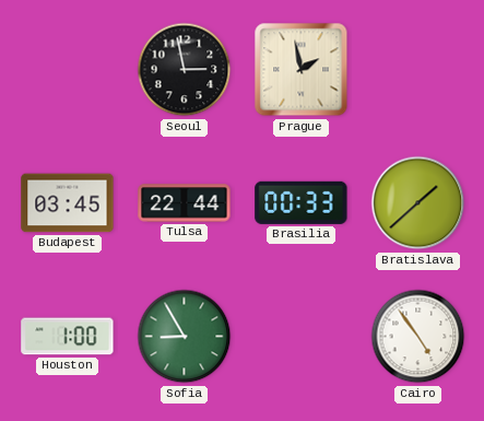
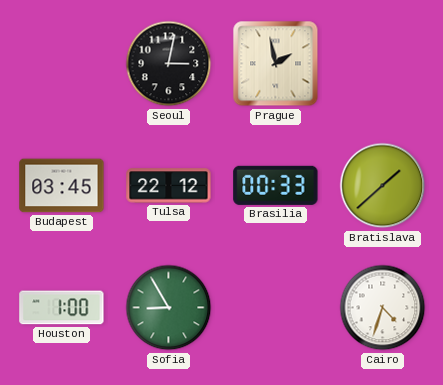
Seoul: 2:58 -> 3:02 (169, 64)
Tulsa: 22:44 -> 22:12 (169, 186)
Cairo: 4:54 -> 4:33 (383, 308)
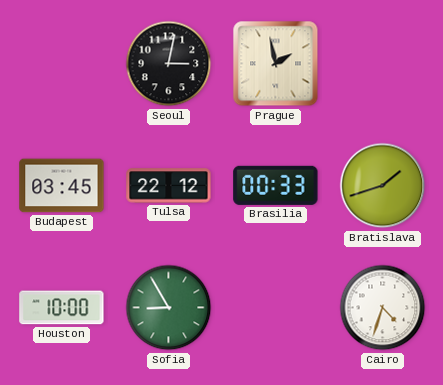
Bratislava: 1:38 -> 1:42 (383, 186)
Houston: 1:00 -> 10:00 (62, 308)
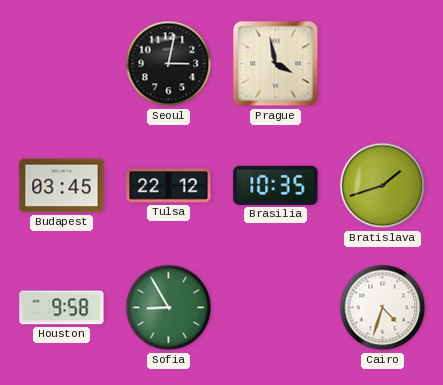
Prague: 1:58 -> 3:58 (276, 64)
Brasilia: 00:33 -> 10:35 (276, 185)
Houston: 10:00 -> 9:58 (62, 308)
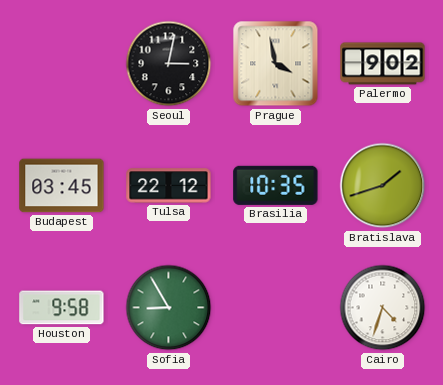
Palermo: none -> 9:02 (383, 64)
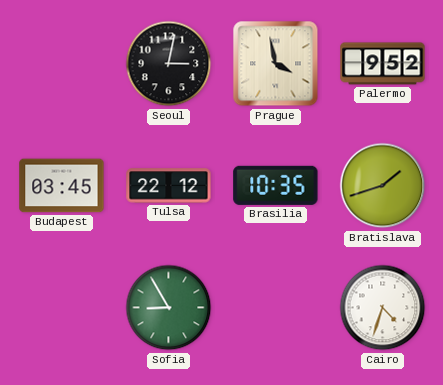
Palermo: 9:02 -> 9:52 (383, 64)
Houston: 9:58 -> none (62, 308)
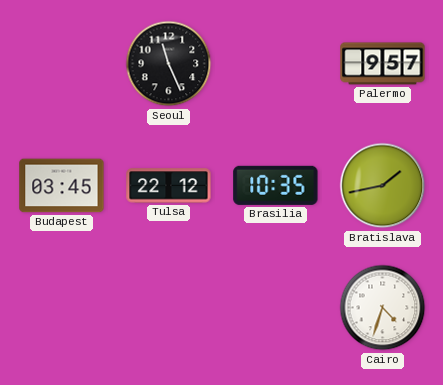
Seoul: 3:02 -> 11:26 (169, 64)
Prague: 3:58 -> none (276, 64)
Palermo: 9:52 -> 9:57 (383, 64)
Bratislava: 1:42 -> 1:43 (383, 186)
Sofia: 8:55 -> none (169, 308)
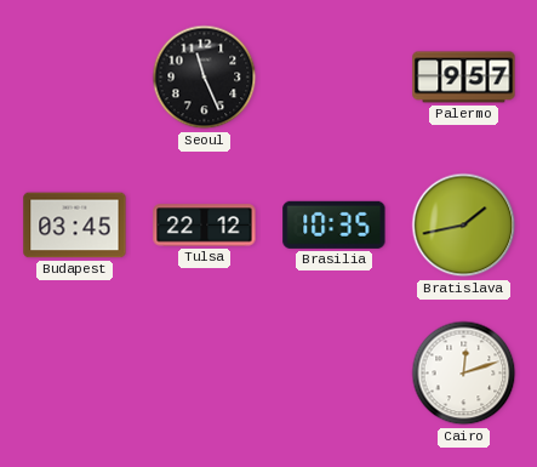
Cairo: 4:33 -> 12:12 (464, 374)
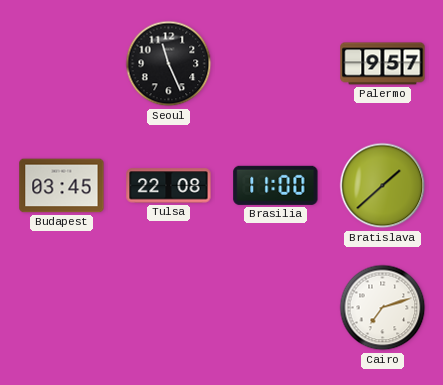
Tulsa: 22:12 -> 22:08 (169, 186)
Brasilia: 10:35 -> 11:00 (276, 185)
Bratislava: 1:43 -> 1:38 (383, 186)
Cairo: 12:12 -> 7:12 (383, 308)
